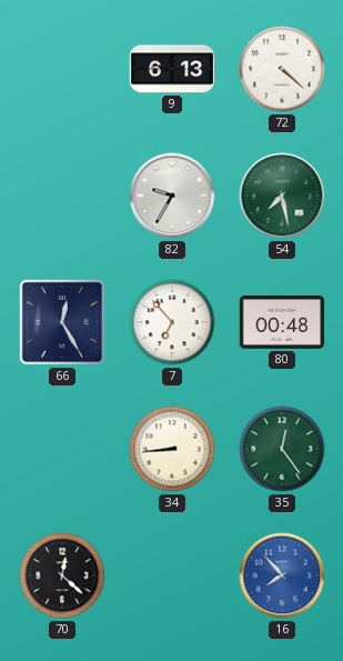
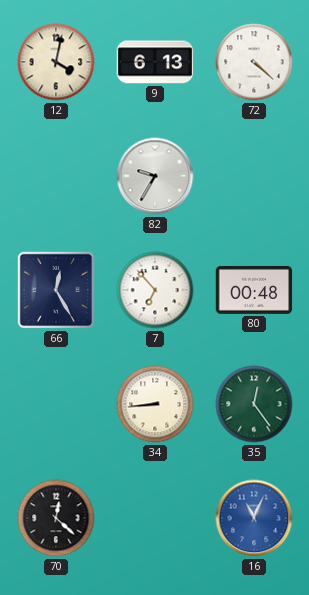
12: none -> 4:02 (56, 62)
54: 7:28 -> none (282, 196)
16: 7:53 -> 11:04 (254, 518)
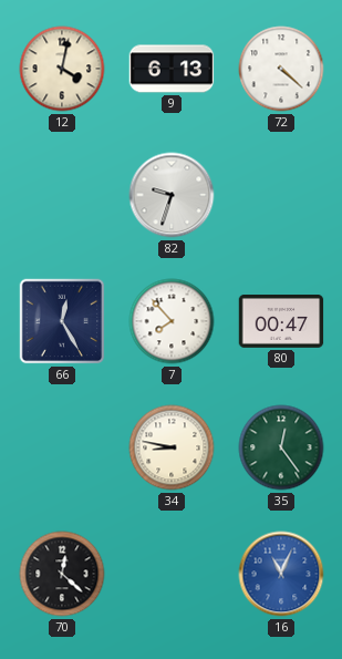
82: 9:35 -> 9:33 (172, 195)
7: 6:53 -> 7:53 (172, 321)
80: 00:48 -> 00:47 (281, 322)
34: 8:44 -> 8:47 (172, 447)
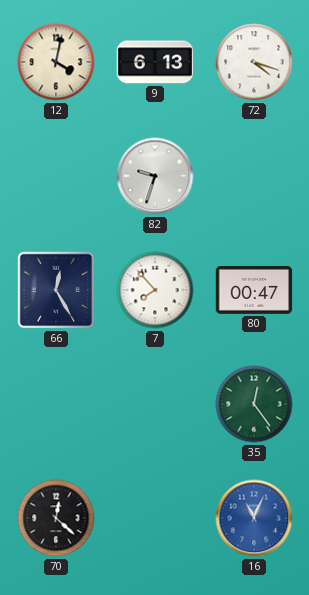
72: 4:22 -> 4:18 (254, 62)
34: 8:47 -> none (172, 447)
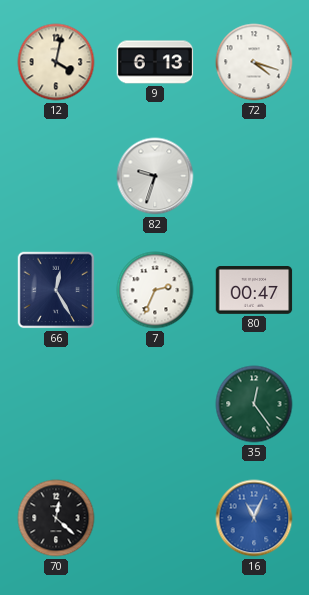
7: 7:53 -> 2:34 (155, 290)
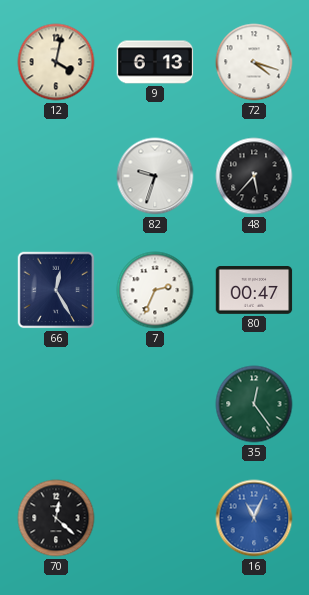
48: none -> 5:37 (254, 176)
